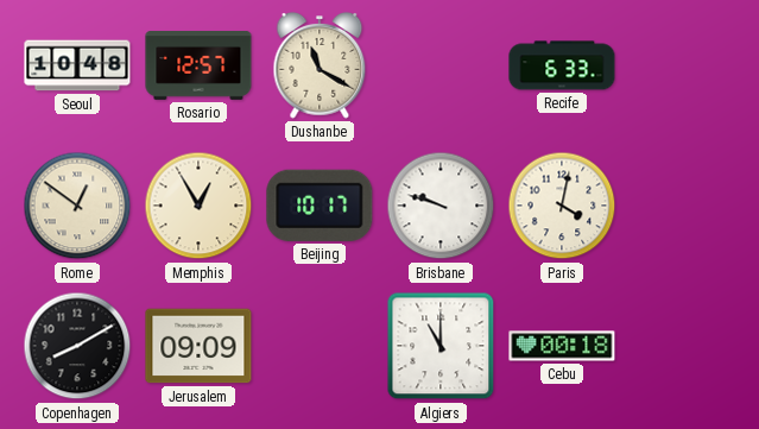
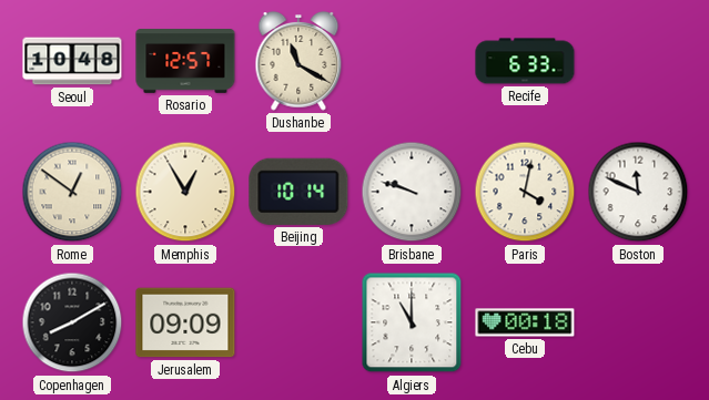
Beijing: 10:17 -> 10:14 (298, 192)
Boston: none -> 11:49 (638, 192)
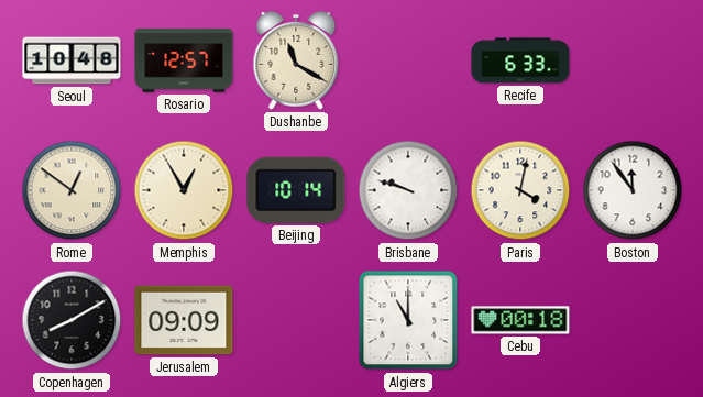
Boston: 11:49 -> 11:54 (633, 190)
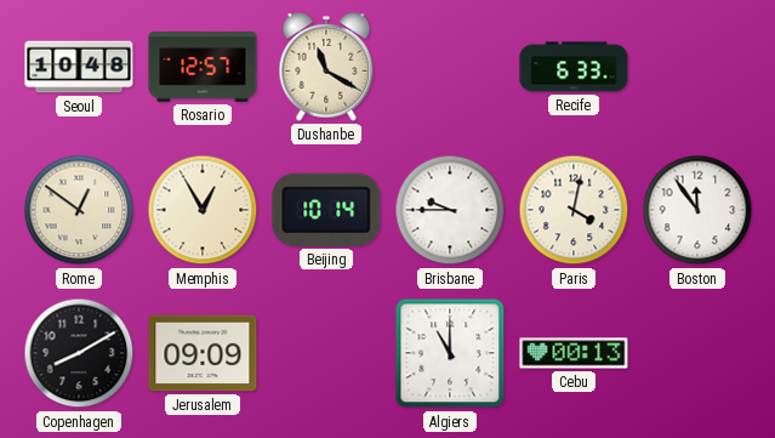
Brisbane: 9:48 -> 9:45 (450, 210)
Cebu: 00:18 -> 00:13 (574, 353)
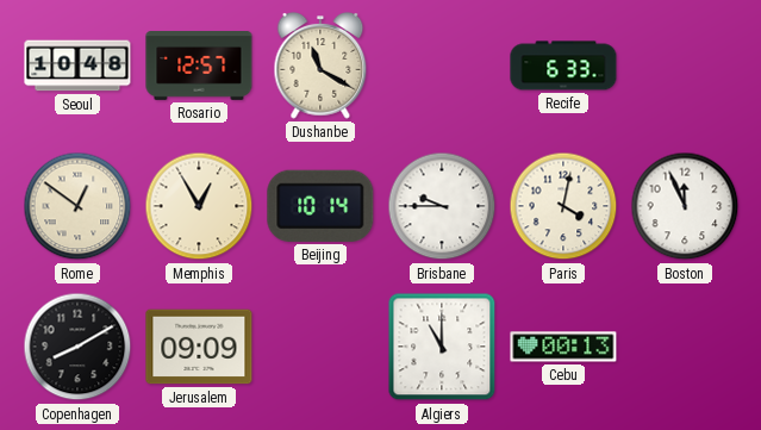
Boston: 11:54 -> 11:56 (685, 206)
